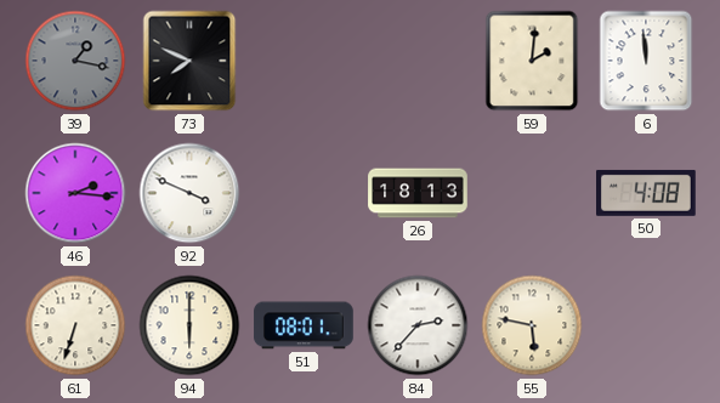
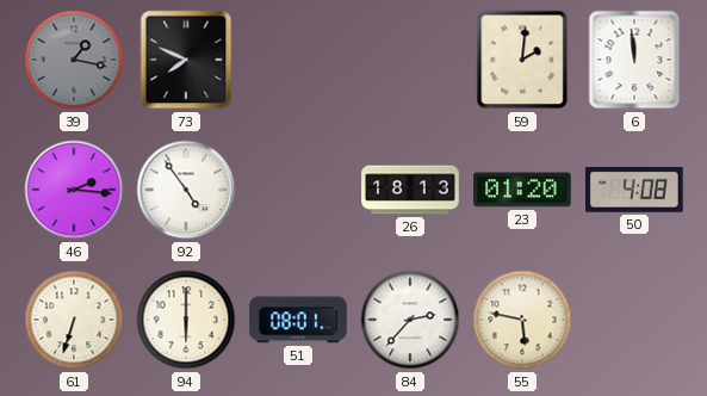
92: 3:49 -> 4:54 (186, 190)
23: none -> 01:20 (522, 190)
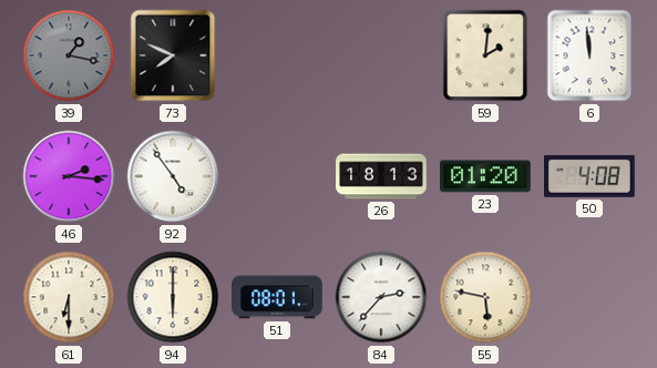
61: 6:33 -> 6:30 (69, 297)
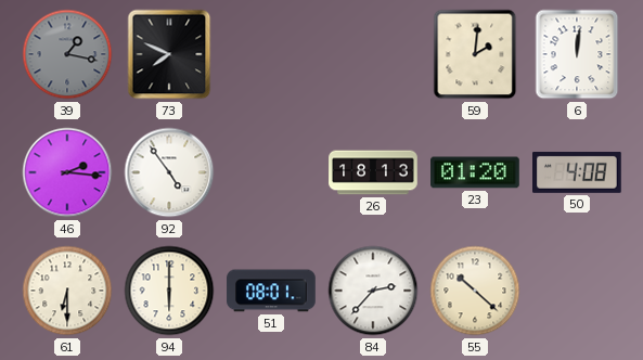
6: 11:59 -> 12:01 (577, 54)
55: 5:47 -> 10:22 (475, 291)
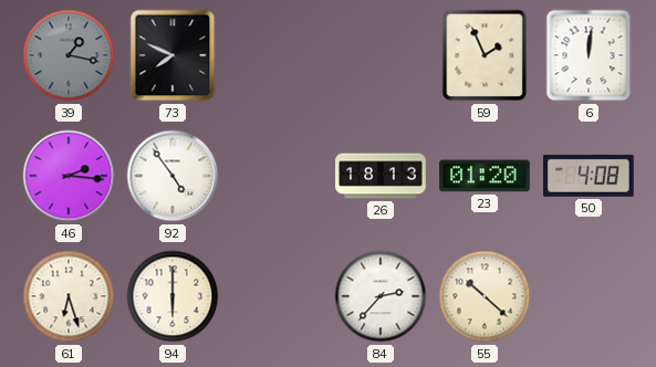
59: 2:01 -> 1:56 (485, 55)
61: 6:30 -> 6:27 (69, 296)
51: 08:01 -> none (271, 291)
